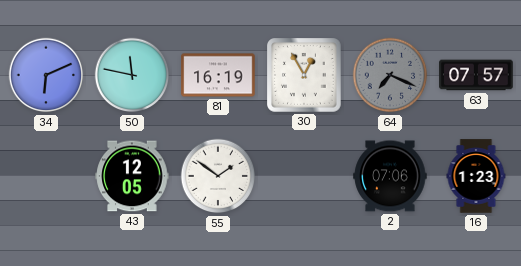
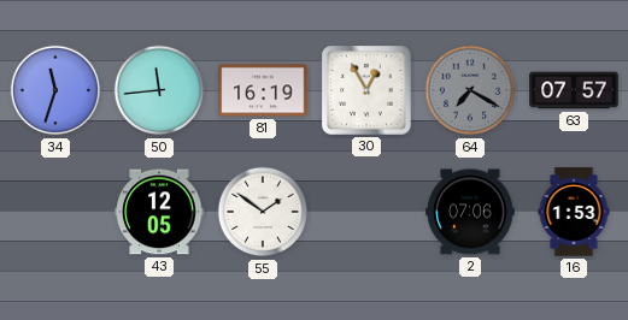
34: 6:11 -> 11:33 (55, 90)
50: 11:47 -> 11:44 (159, 90)
64: 7:19 -> 7:20 (470, 90)
16: 1:23 -> 1:53 (574, 212)
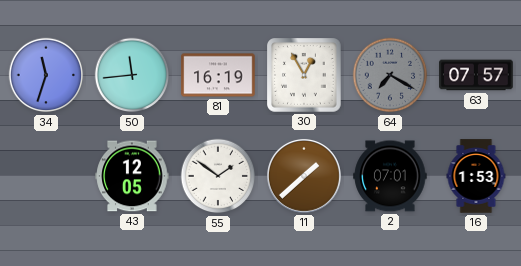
11: none -> 1:38 (304, 176)
2: 07:06 -> 07:01 (390, 176)
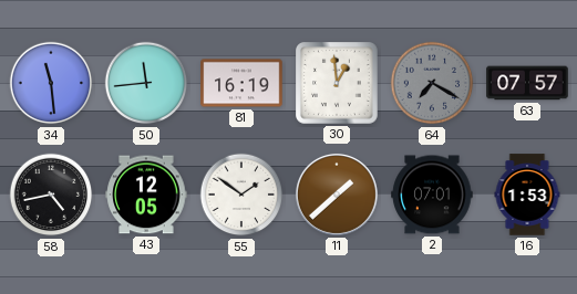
34: 11:33 -> 11:29 (51, 83)
30: 12:55 -> 12:59 (338, 84)
58: none -> 4:43 (51, 195)
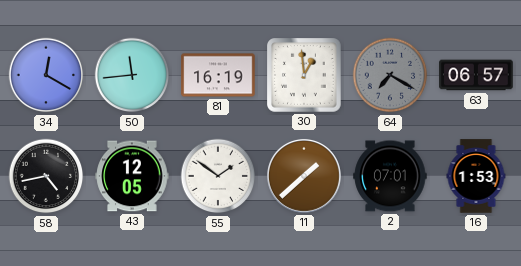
34: 11:29 -> 12:20 (46, 75)
63: 07:57 -> 06:57 (476, 75)
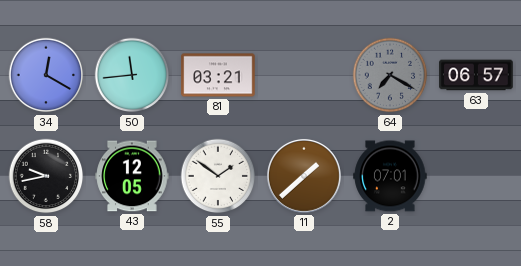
81: 16:19 -> 03:21 (218, 75)
30: 12:59 -> none (305, 76)
58: 4:43 -> 9:43 (46, 176)
16: 1:53 -> none (476, 176)
